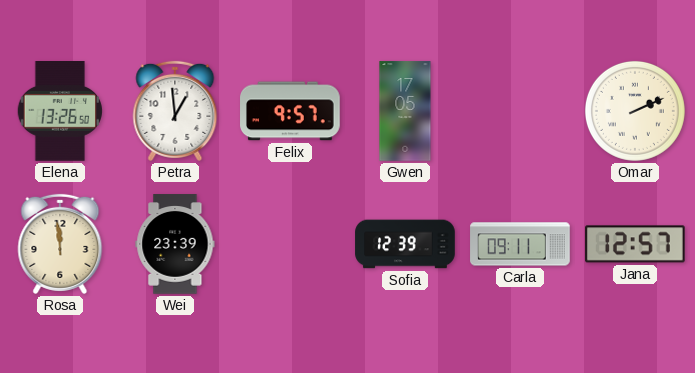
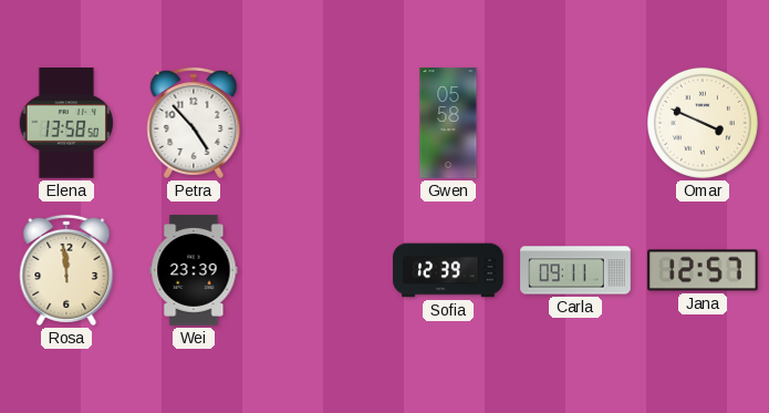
Elena: 13:26 -> 13:58 (66, 124)
Petra: 12:59 -> 4:53 (194, 123)
Felix: 9:57 -> none (290, 111)
Gwen: 17:05 -> 05:58 (448, 123)
Omar: 2:11 -> 3:49 (703, 123)
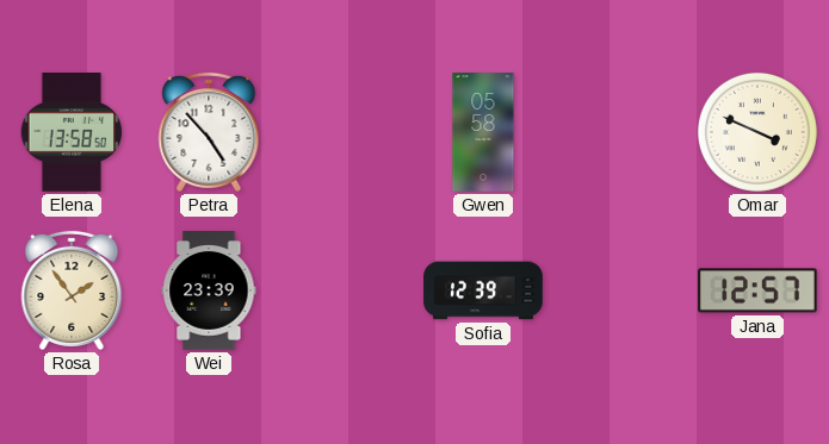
Rosa: 11:59 -> 1:54 (72, 290)
Carla: 09:11 -> none (575, 270)
